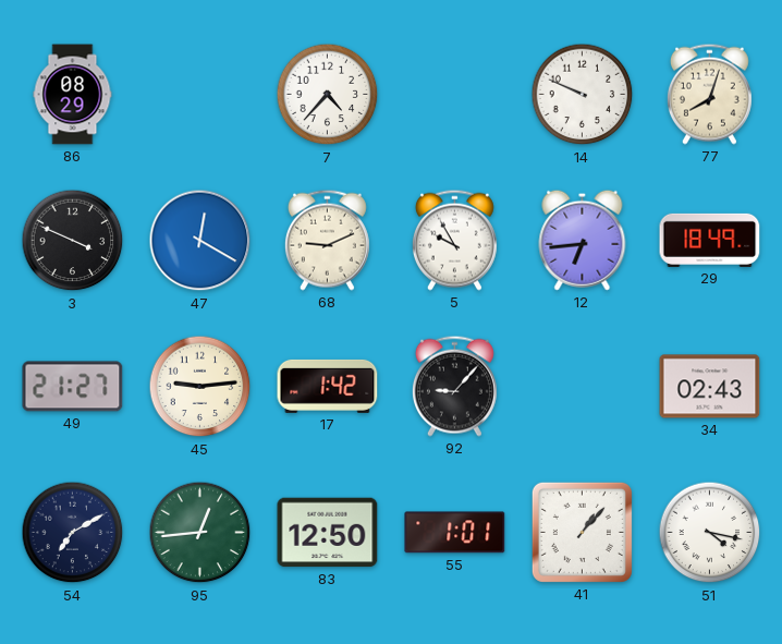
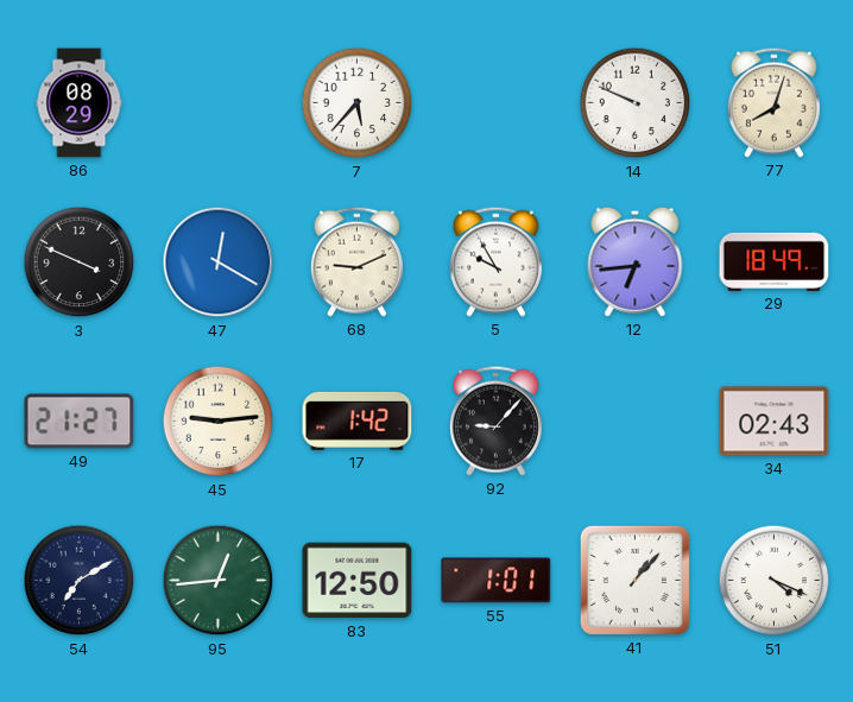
7: 4:37 -> 5:37 (358, 103)
51: 4:17 -> 4:19 (775, 581)
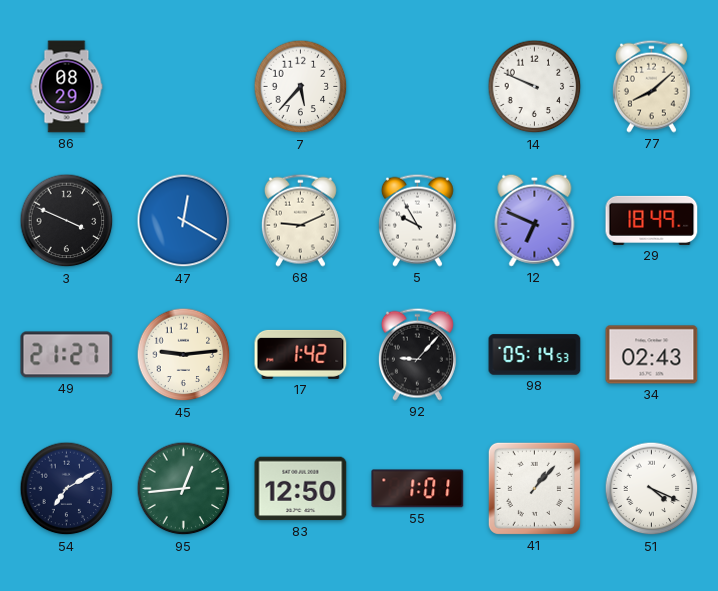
77: 8:03 -> 8:08 (651, 86)
12: 6:44 -> 6:49 (535, 220)
98: none -> 05:14 (535, 355)
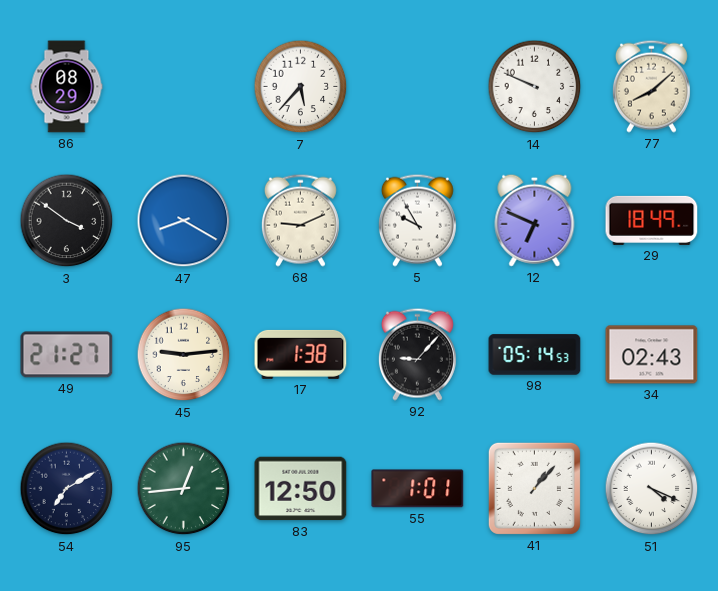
3: 3:49 -> 3:51 (67, 221)
47: 12:20 -> 8:20 (184, 221)
17: 1:42 -> 1:38 (301, 354)
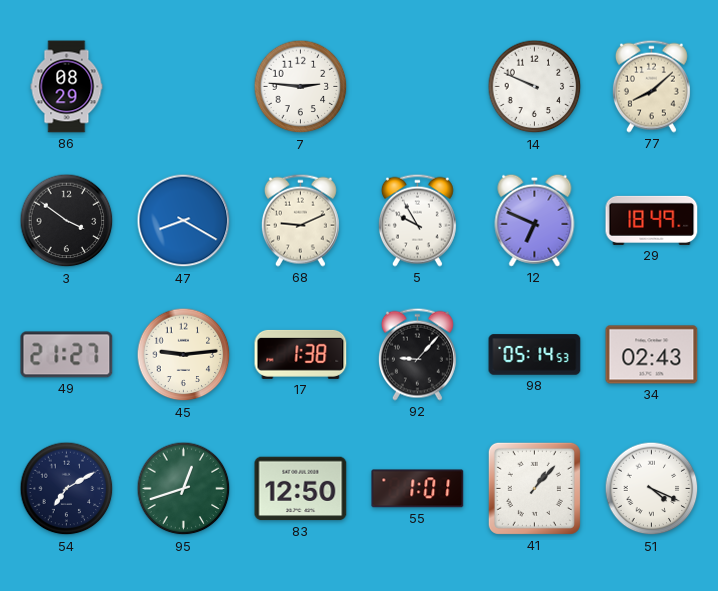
7: 5:37 -> 2:46 (301, 87)
95: 12:44 -> 12:42 (184, 489)
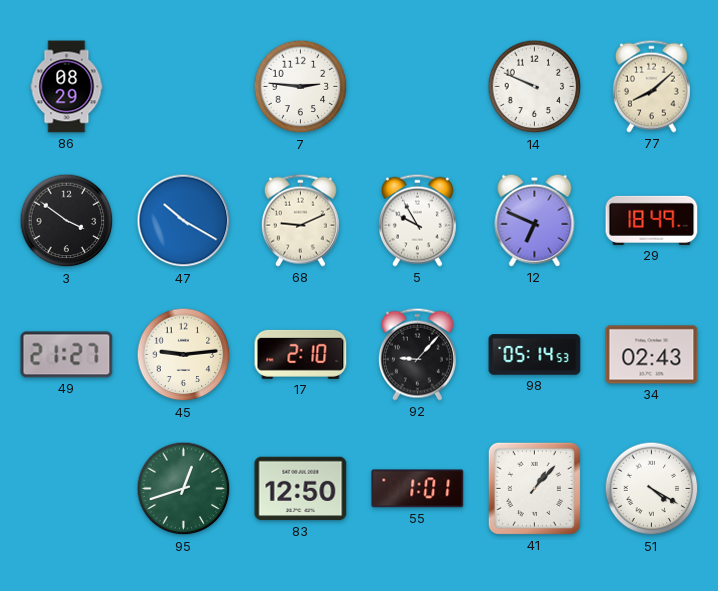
47: 8:20 -> 10:20 (184, 221)
17: 1:38 -> 2:10 (301, 354)
54: 7:10 -> none (67, 489)
51: 4:19 -> 4:20 (652, 489)
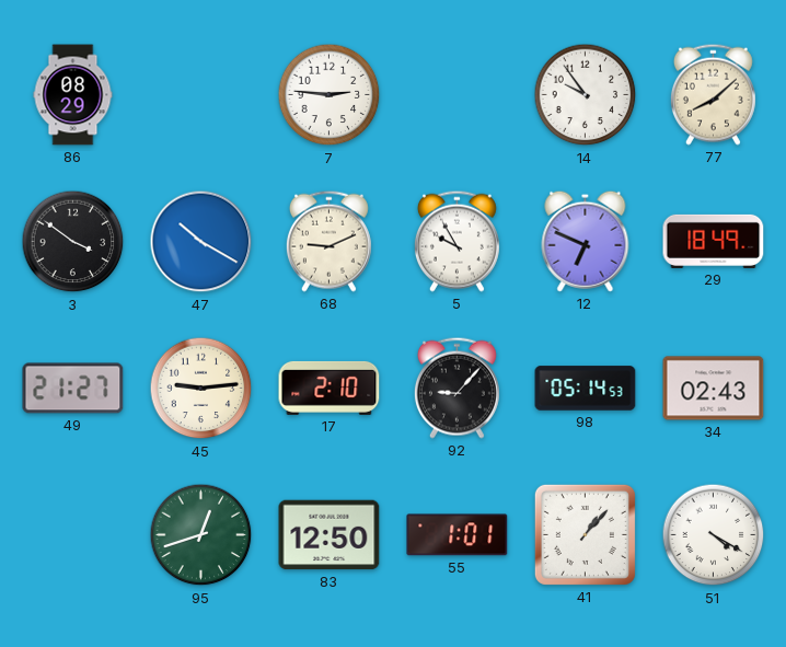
14: 9:49 -> 9:54 (586, 95)
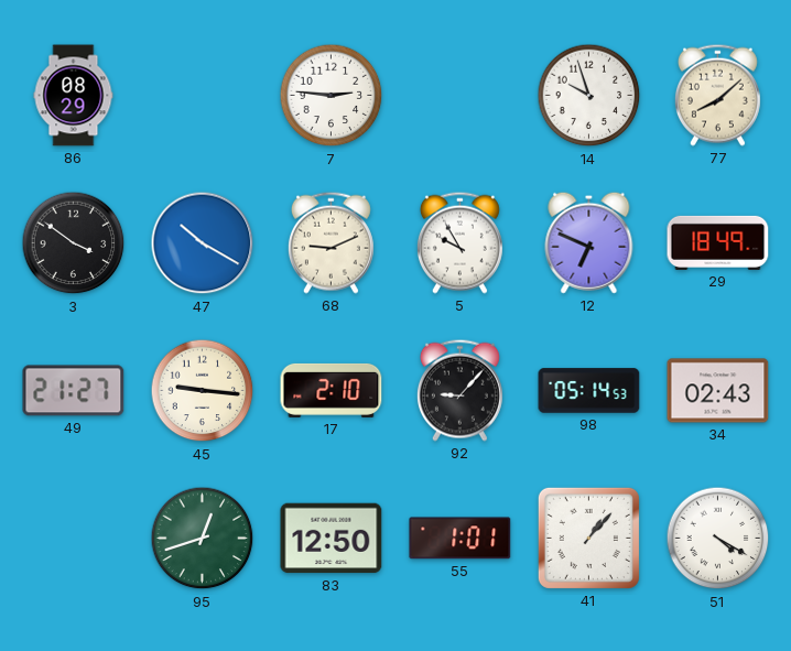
14: 9:54 -> 9:57 (589, 96)
45: 9:14 -> 9:16 (203, 391)
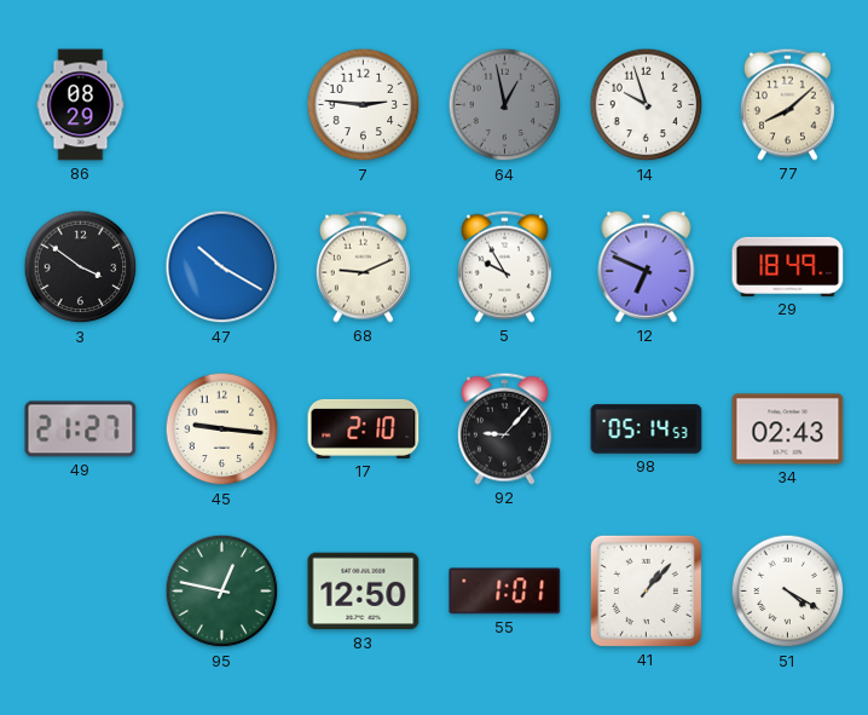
64: none -> 12:58 (505, 105)
95: 12:42 -> 12:47 (222, 592)
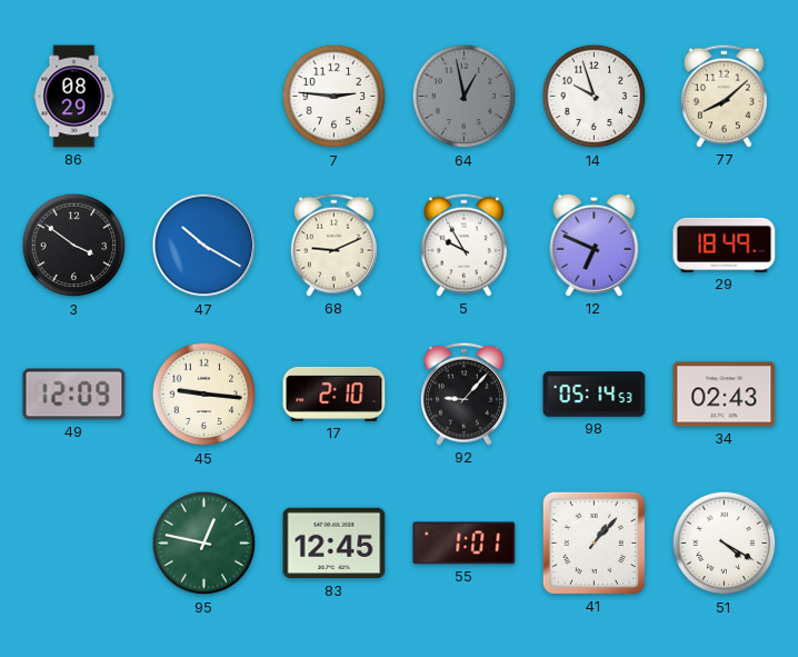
49: 21:27 -> 12:09 (74, 395)
83: 12:50 -> 12:45 (335, 544)
